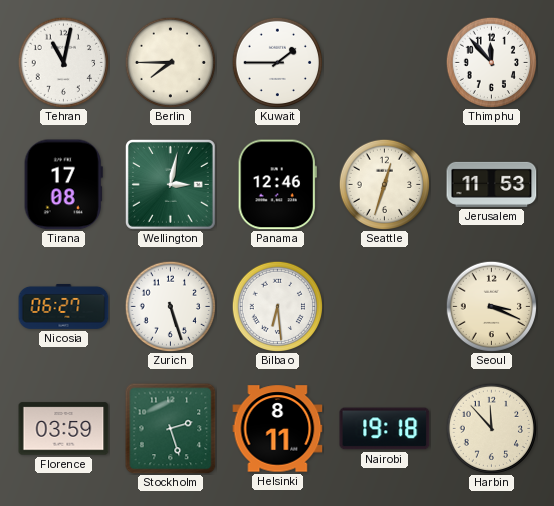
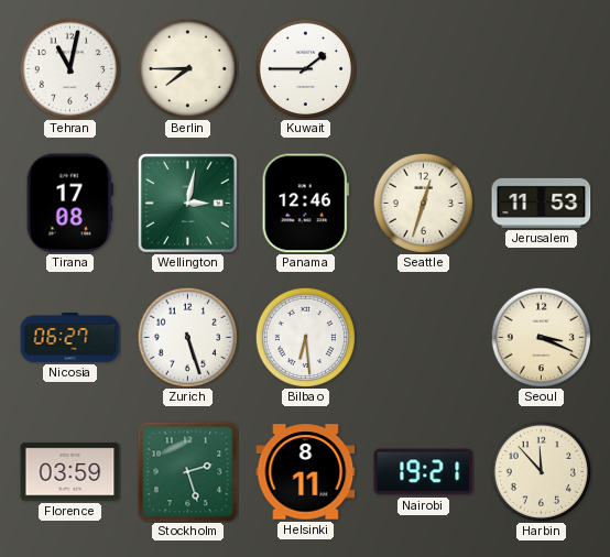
Thimphu: 11:53 -> none (491, 62)
Nairobi: 19:18 -> 19:21 (424, 472)
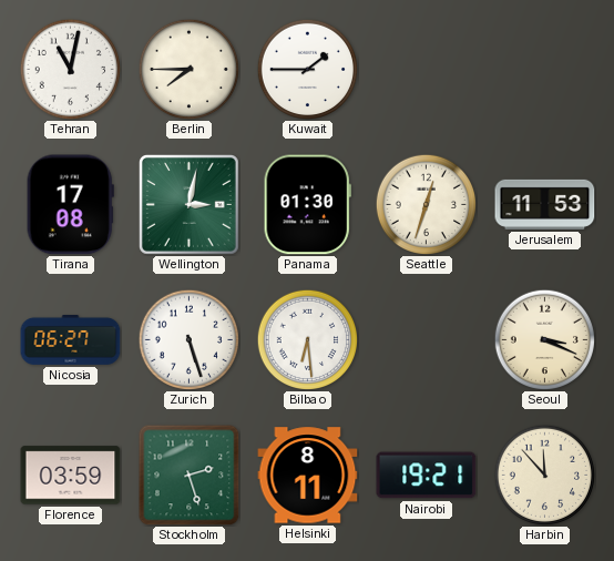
Panama: 12:46 -> 01:30 (307, 205)
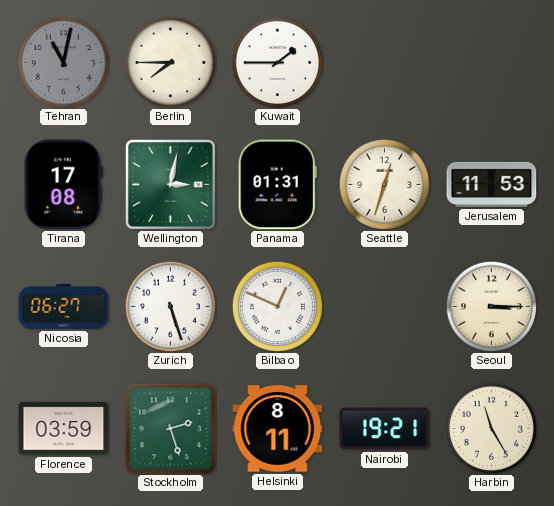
Tehran dial: white -> grey (63, 62)
Panama: 01:30 -> 01:31 (277, 185)
Bilbao: 6:29 -> 12:49 (277, 306)
Seoul: 3:19 -> 3:15 (491, 306)
Harbin: 11:53 -> 11:25 (491, 428)
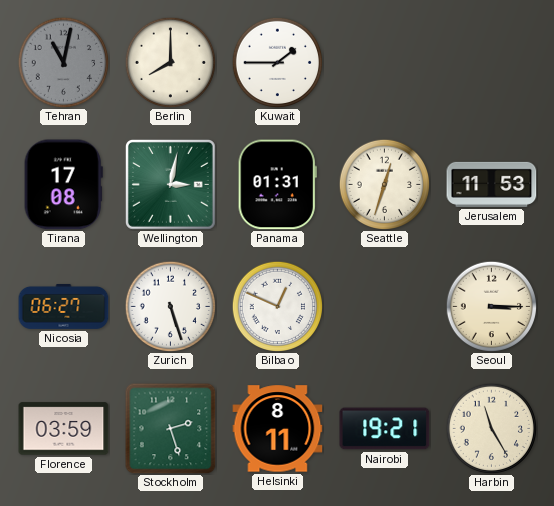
Berlin: 7:45 -> 8:00 (170, 62)
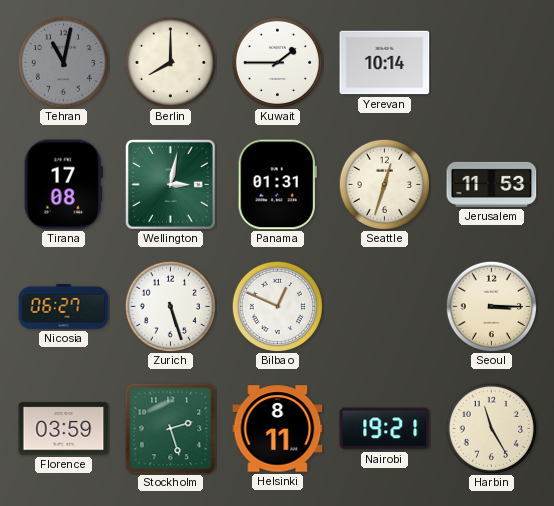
Yerevan: none -> 10:14 (385, 63)
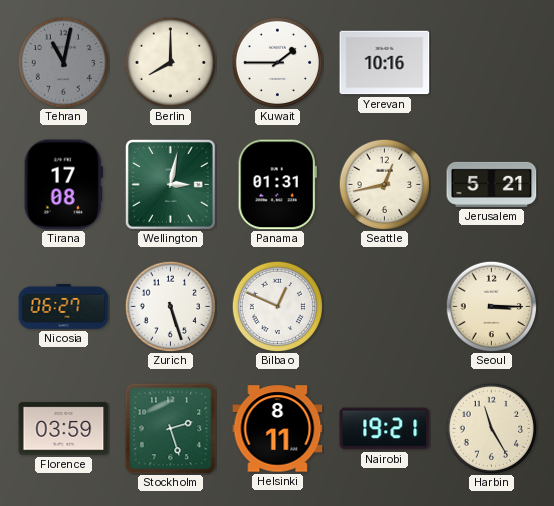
Yerevan: 10:14 -> 10:16 (385, 63)
Seattle: 12:33 -> 12:43 (384, 184)
Jerusalem: 11:53 -> 5:21 (492, 184)
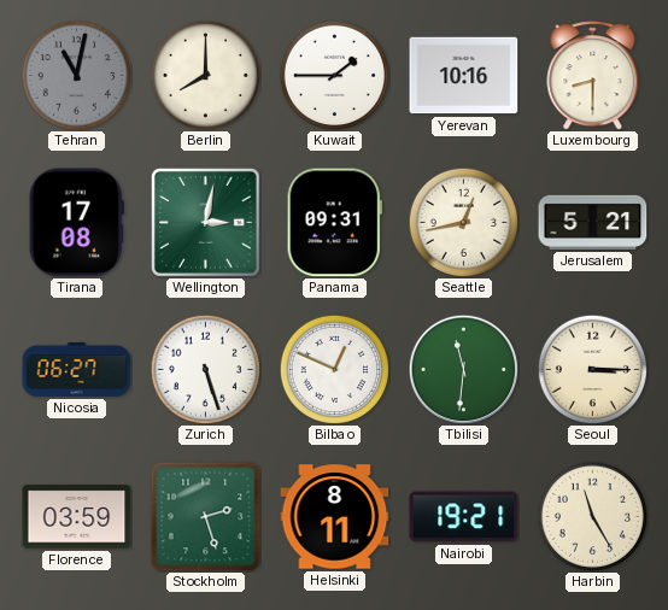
Luxembourg: none -> 8:30 (593, 76)
Panama: 01:31 -> 09:31 (334, 223)
Tbilisi: none -> 11:31 (463, 369)
